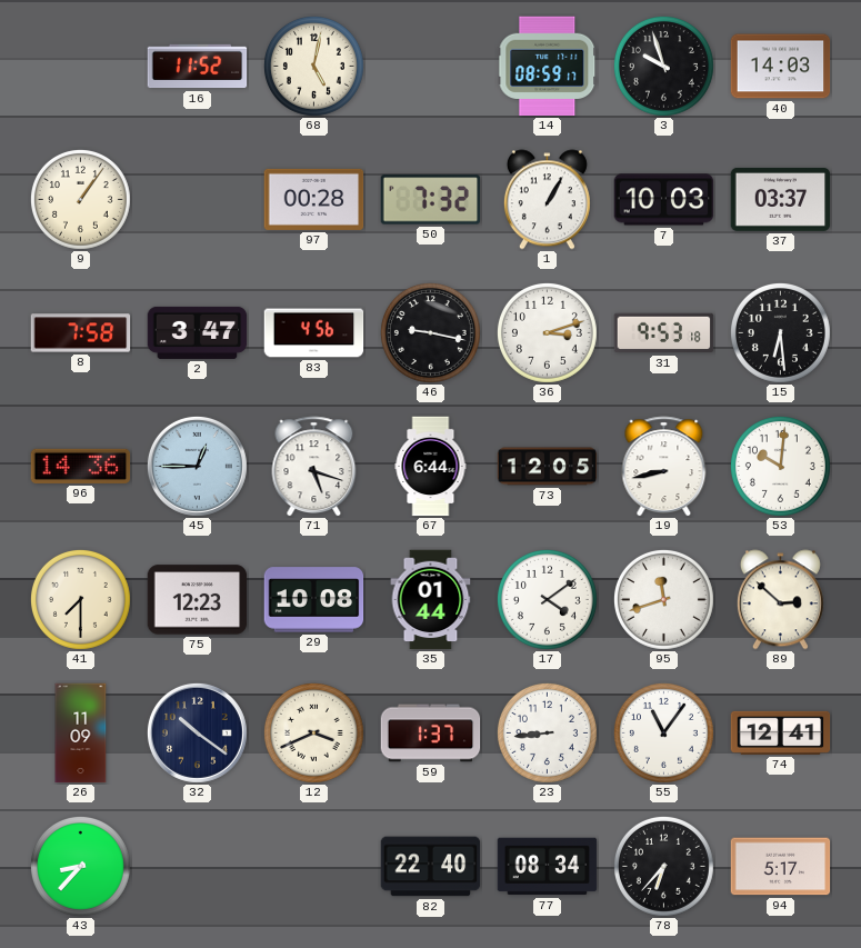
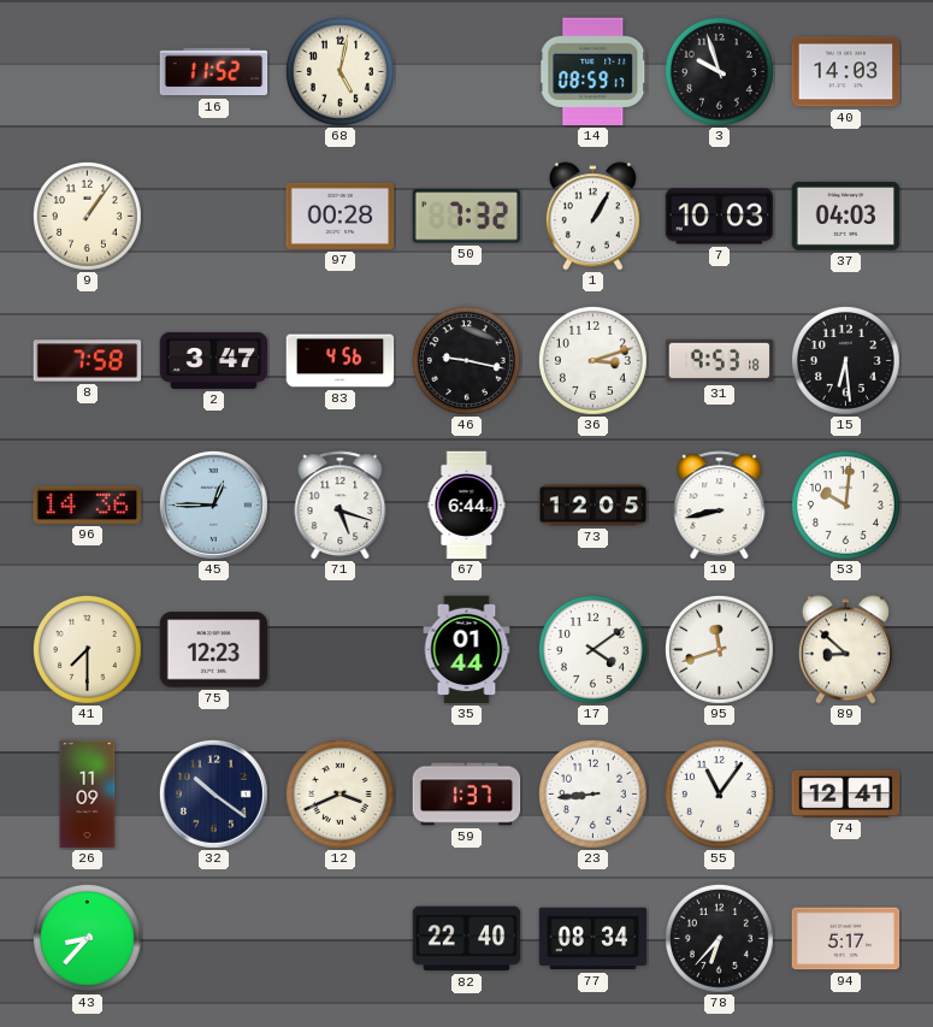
37: 03:37 -> 04:03 (846, 216)
29: 10:08 -> none (314, 600)
89: 2:52 -> 8:52 (845, 650)
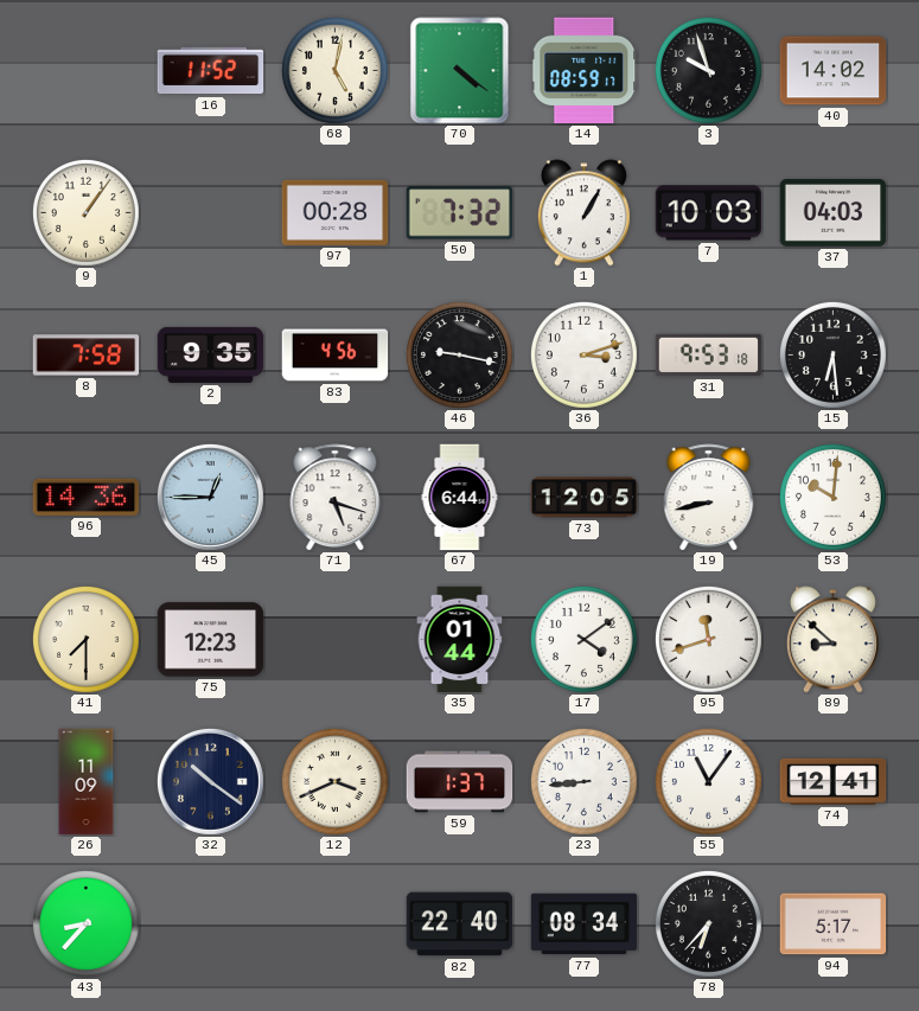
70: none -> 4:21 (460, 71)
40: 14:03 -> 14:02 (834, 71)
2: 3:47 -> 9:35 (211, 354)
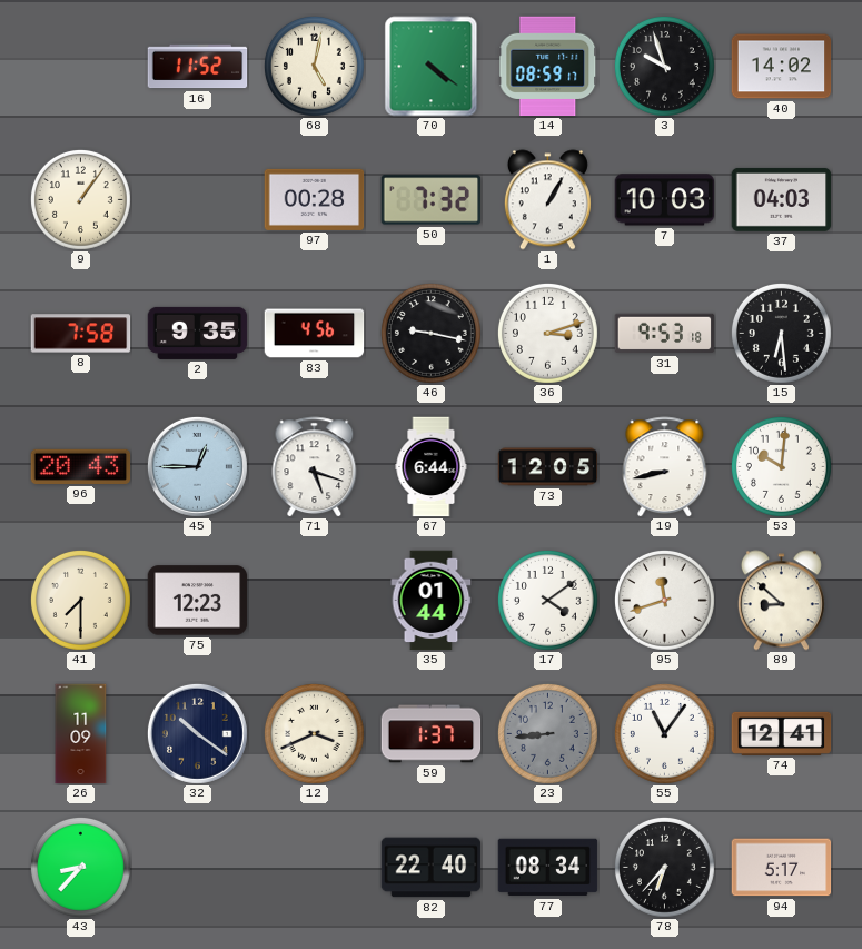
96: 14:36 -> 20:43 (81, 466)
23 dial: white -> grey (547, 733)
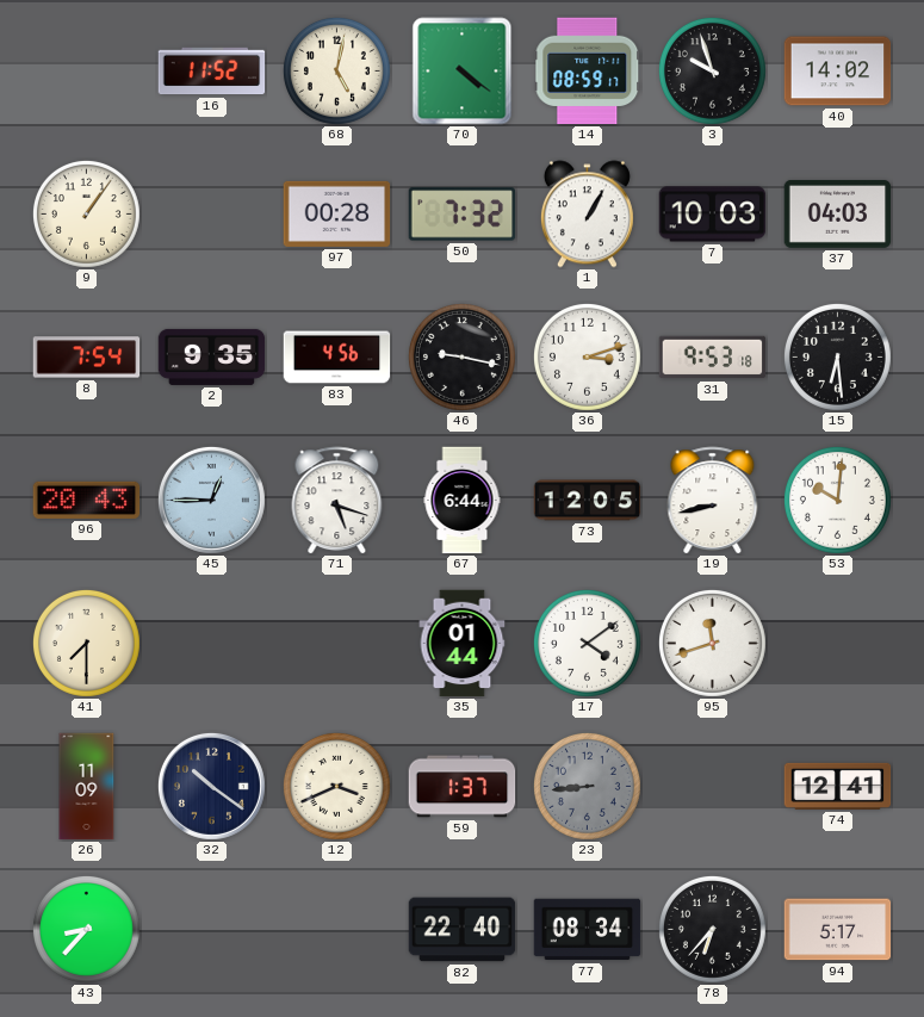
8: 7:58 -> 7:54 (87, 358)
75: 12:23 -> none (198, 601)
89: 8:52 -> none (781, 601)
55: 11:06 -> none (664, 733)
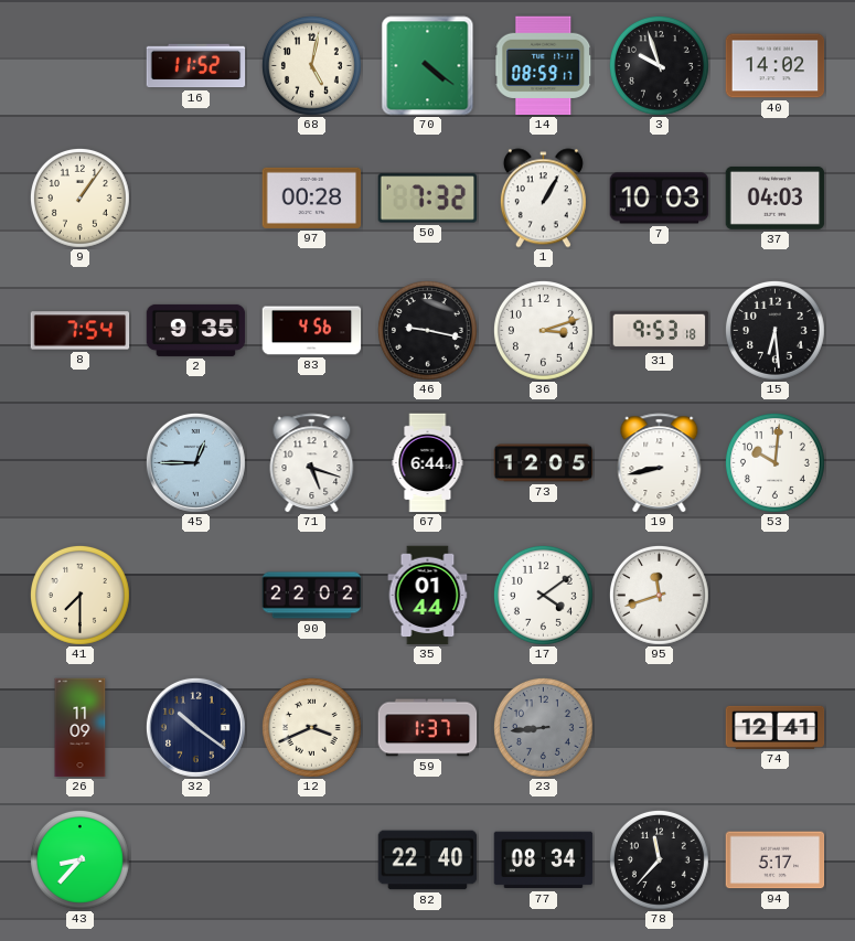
96: 20:43 -> none (87, 500)
90: none -> 22:02 (312, 596)
78: 6:37 -> 11:37 (659, 859)
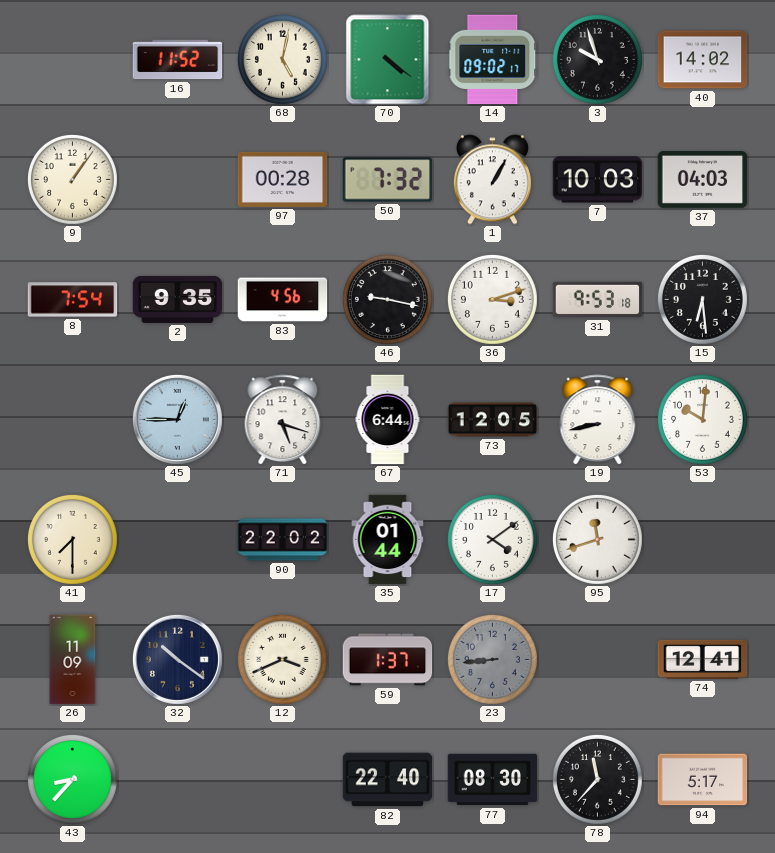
14: 08:59 -> 09:02 (493, 60)
77: 08:34 -> 08:30 (493, 780)
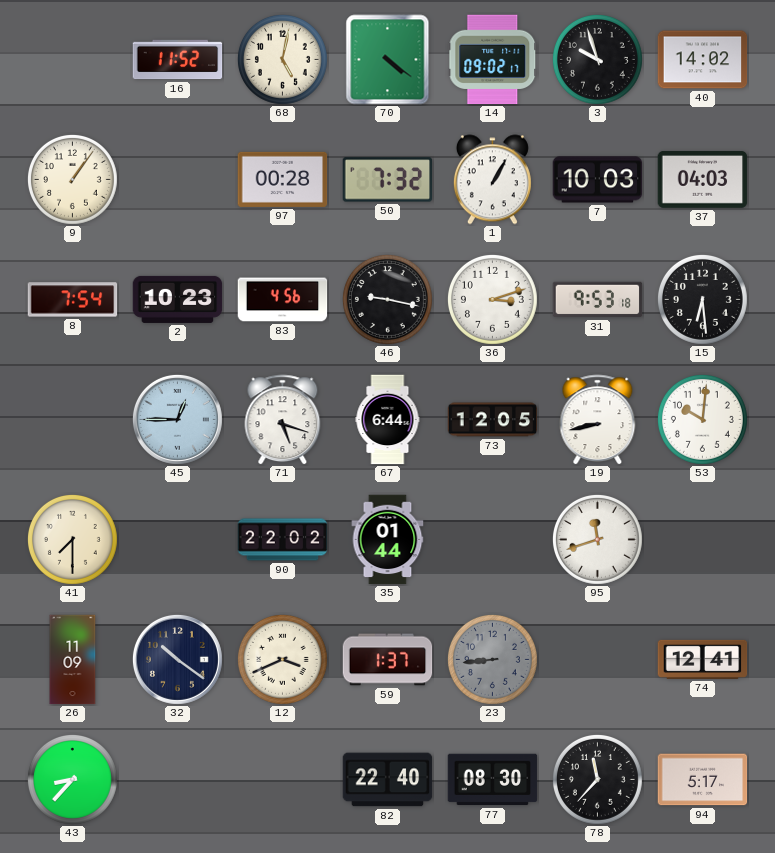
2: 9:35 -> 10:23 (178, 299)
17: 4:09 -> none (492, 539)
